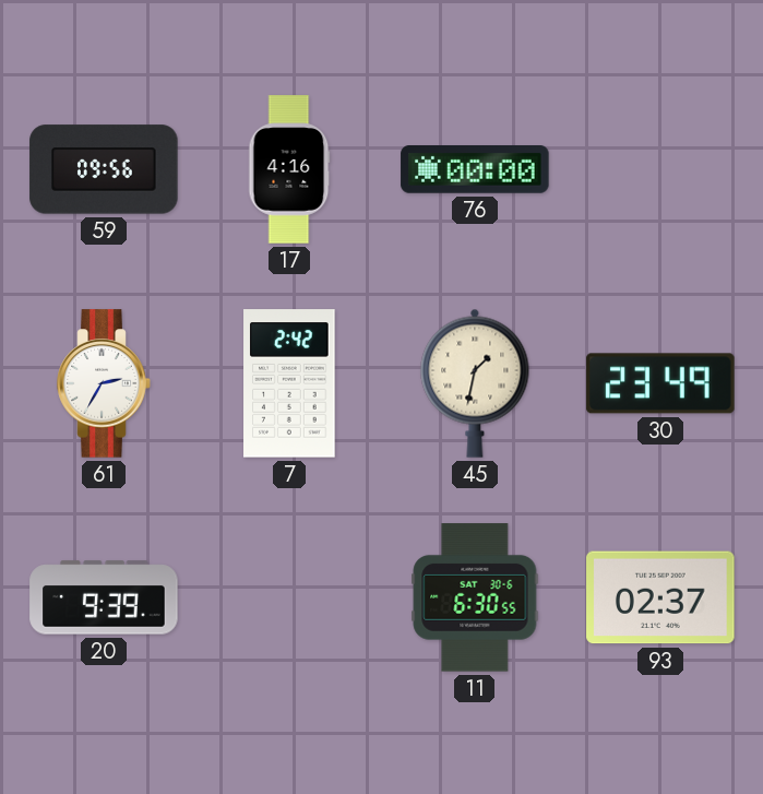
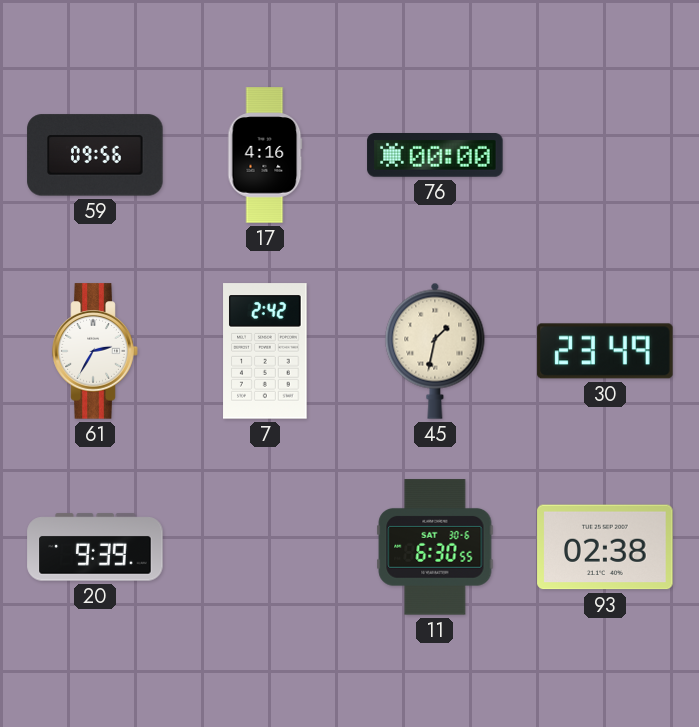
93: 02:37 -> 02:38 (605, 547)
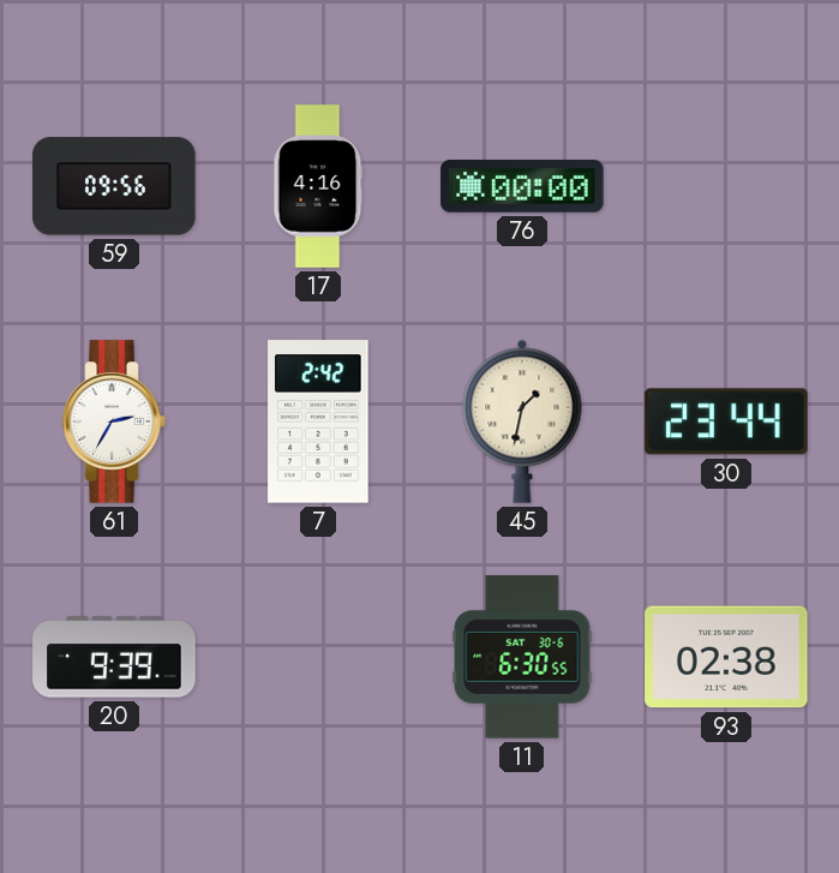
30: 23:49 -> 23:44 (726, 421)
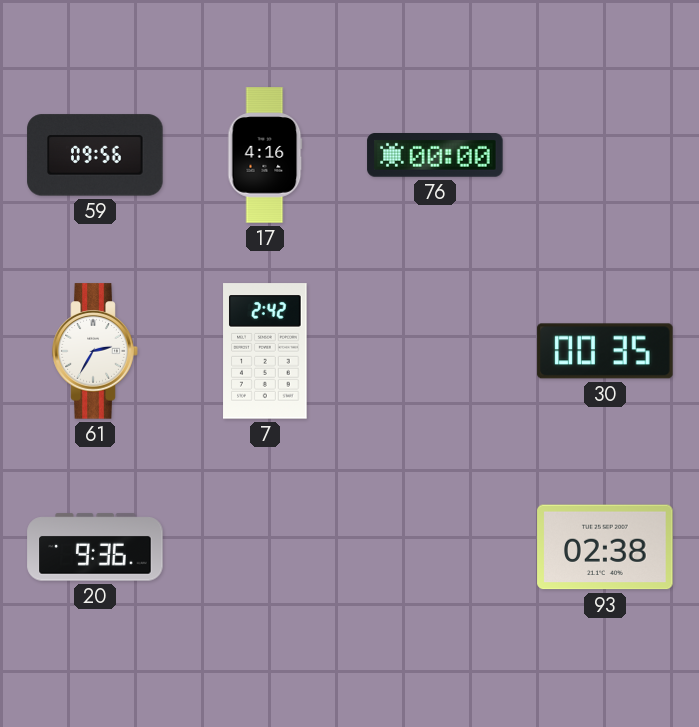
45: 1:32 -> none (522, 421)
30: 23:44 -> 00:35 (605, 351)
20: 9:39 -> 9:36 (95, 547)
11: 6:30 -> none (522, 657)
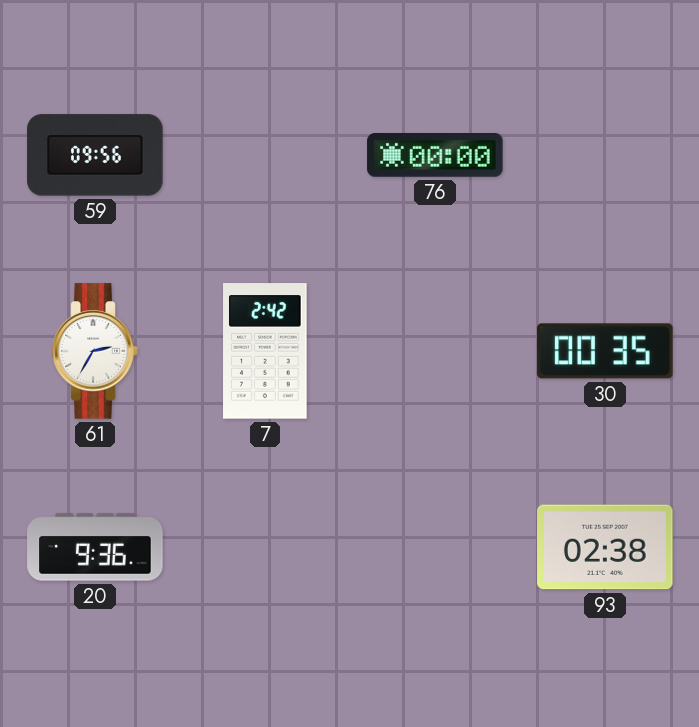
17: 4:16 -> none (265, 155)
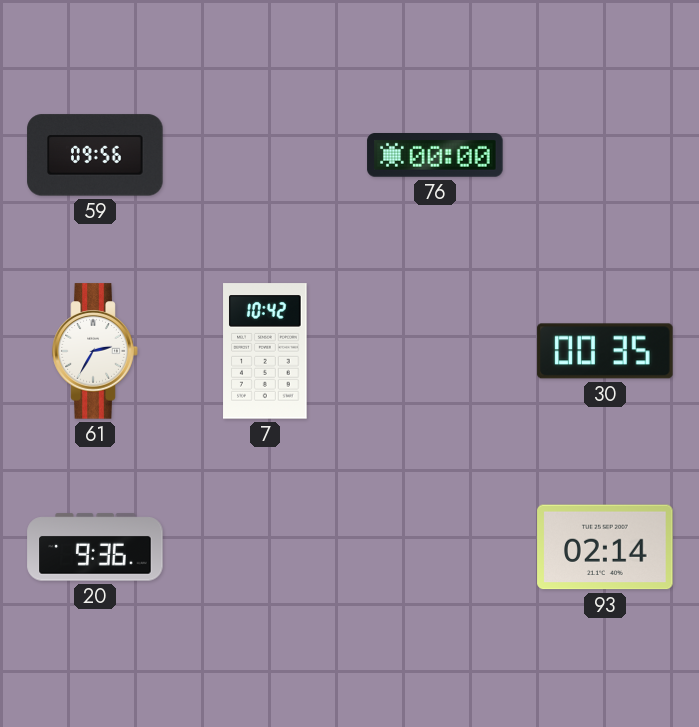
7: 2:42 -> 10:42 (265, 351)
93: 02:38 -> 02:14 (605, 547)
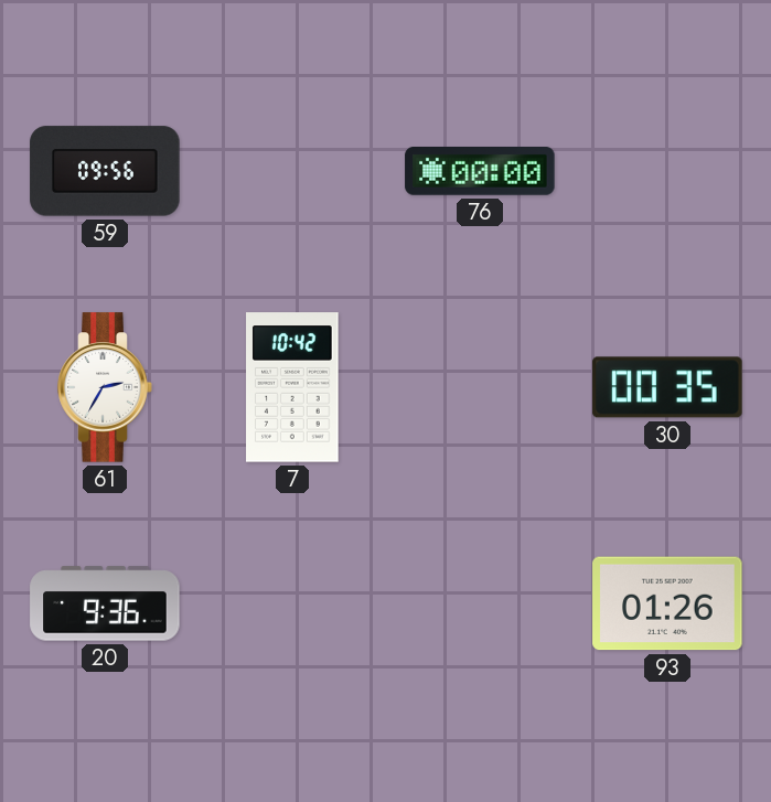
93: 02:14 -> 01:26 (667, 603)
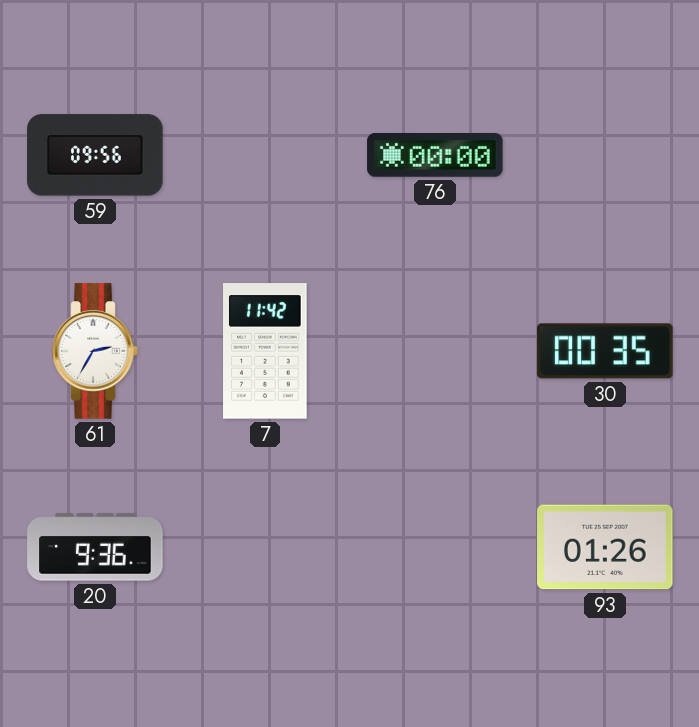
7: 10:42 -> 11:42 (265, 351)
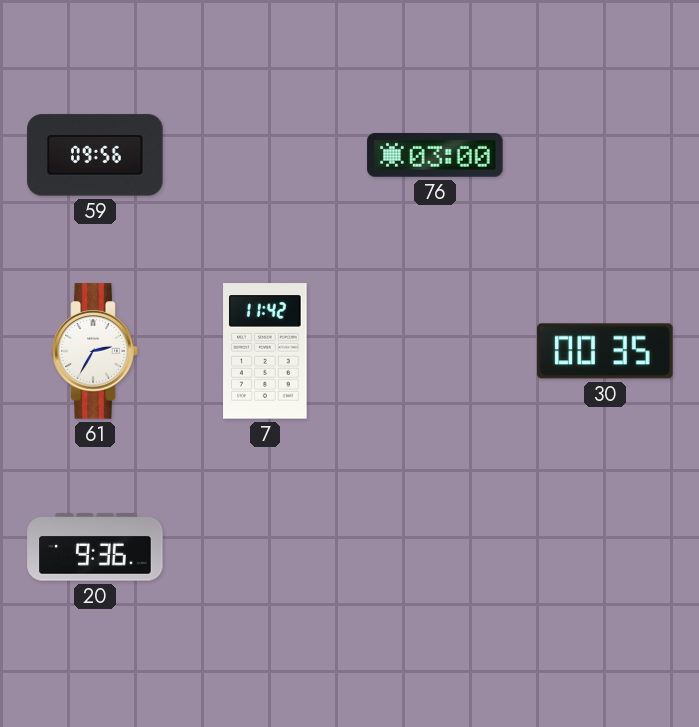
76: 00:00 -> 03:00 (435, 156)
93: 01:26 -> none (605, 547)
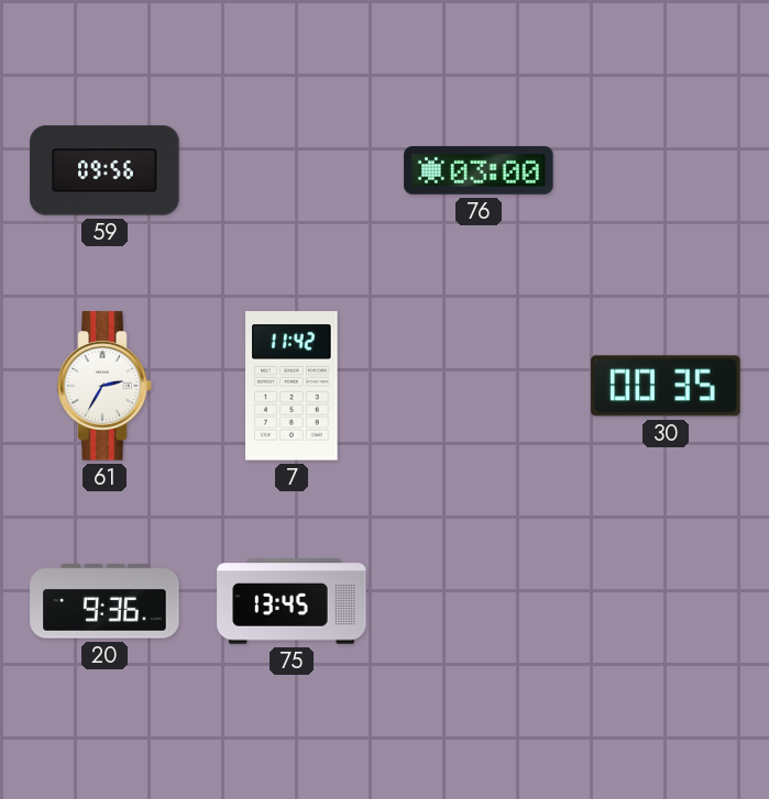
75: none -> 13:45 (292, 601)
